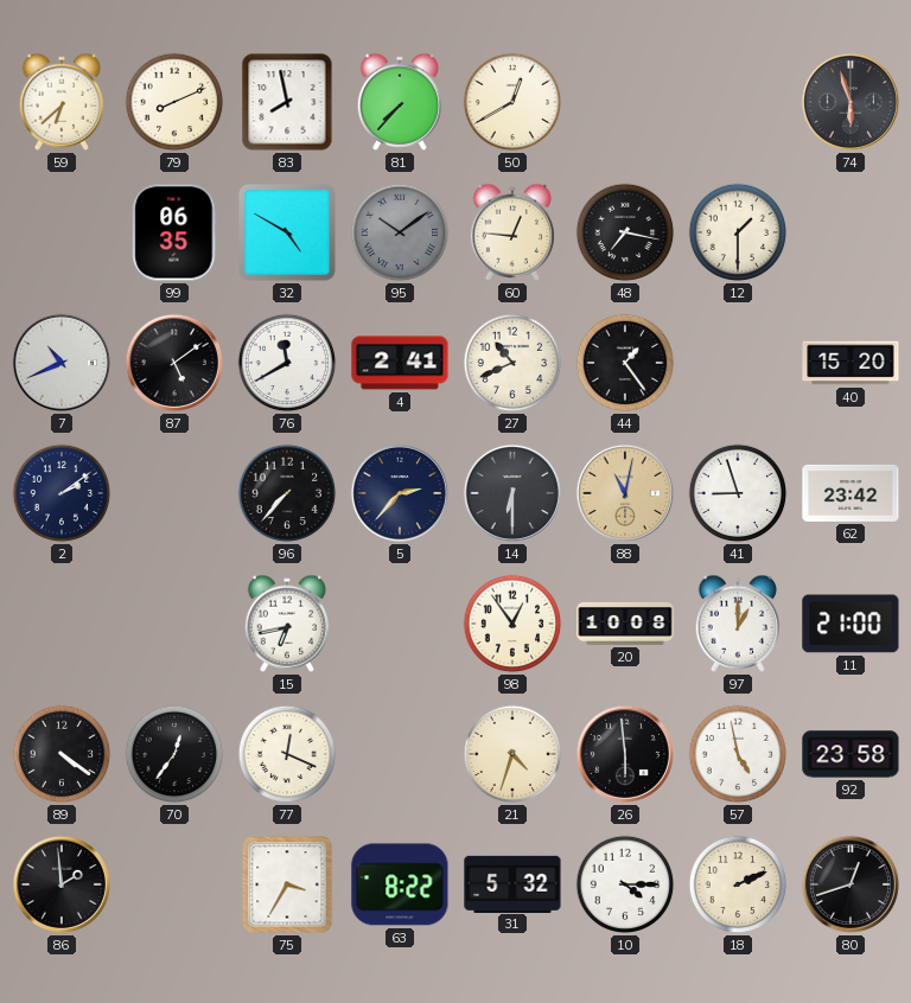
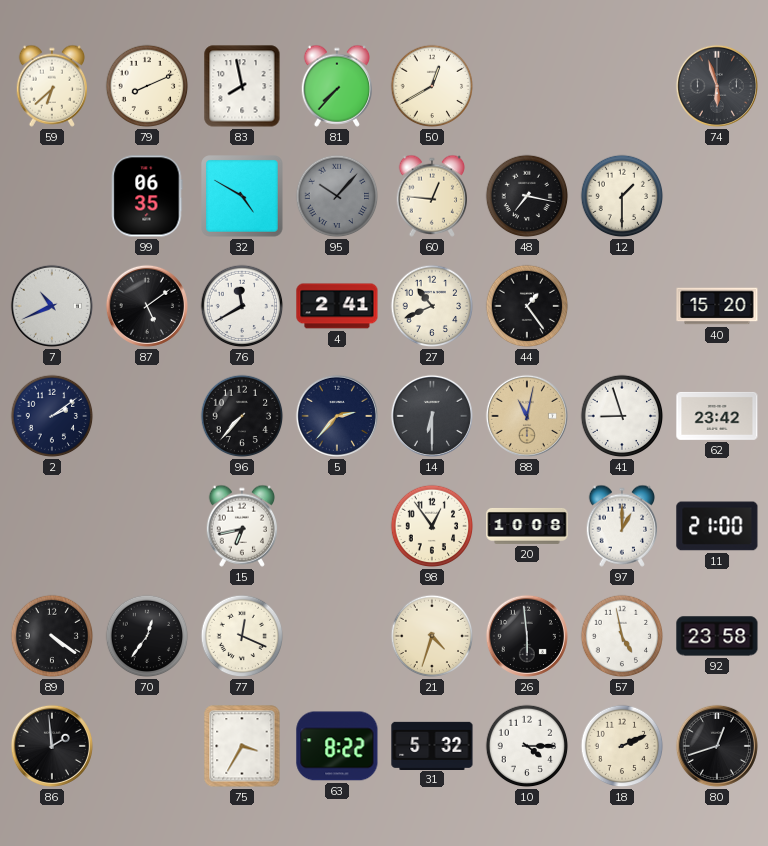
95: 10:09 -> 10:07 (337, 196)
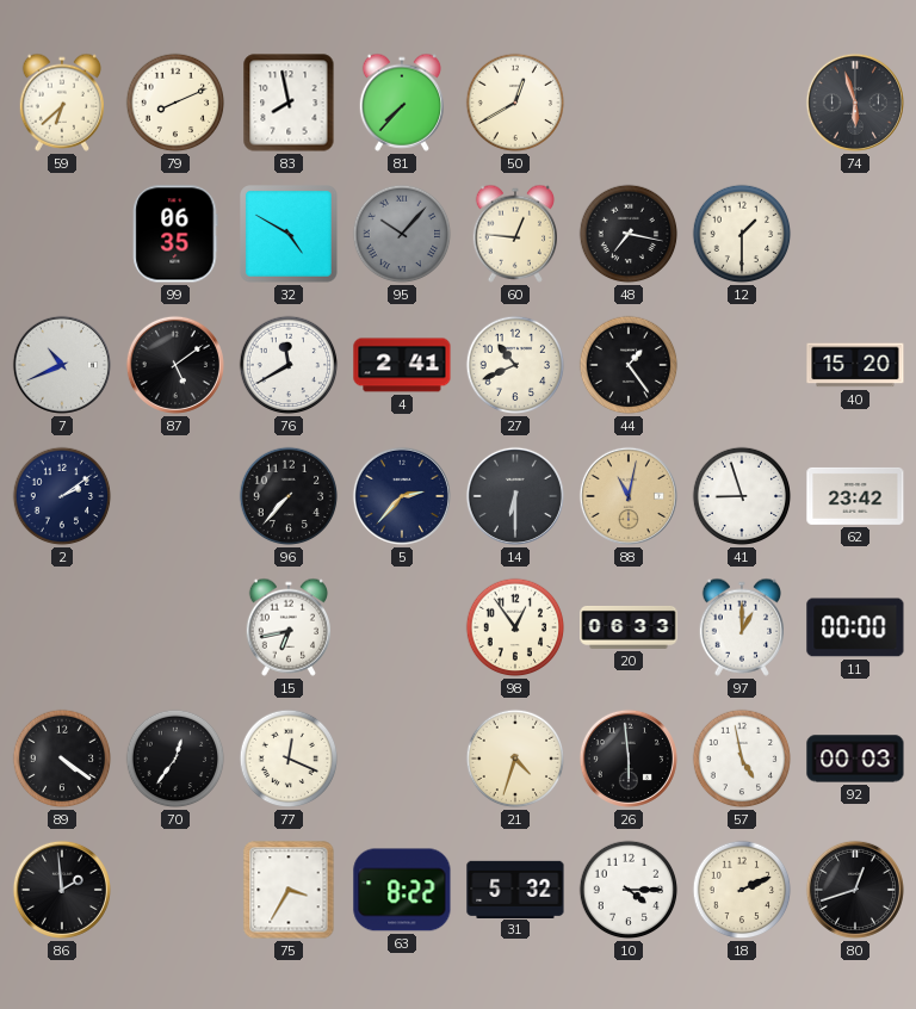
20: 10:08 -> 06:33 (629, 627)
11: 21:00 -> 00:00 (855, 627)
92: 23:58 -> 00:03 (855, 759)
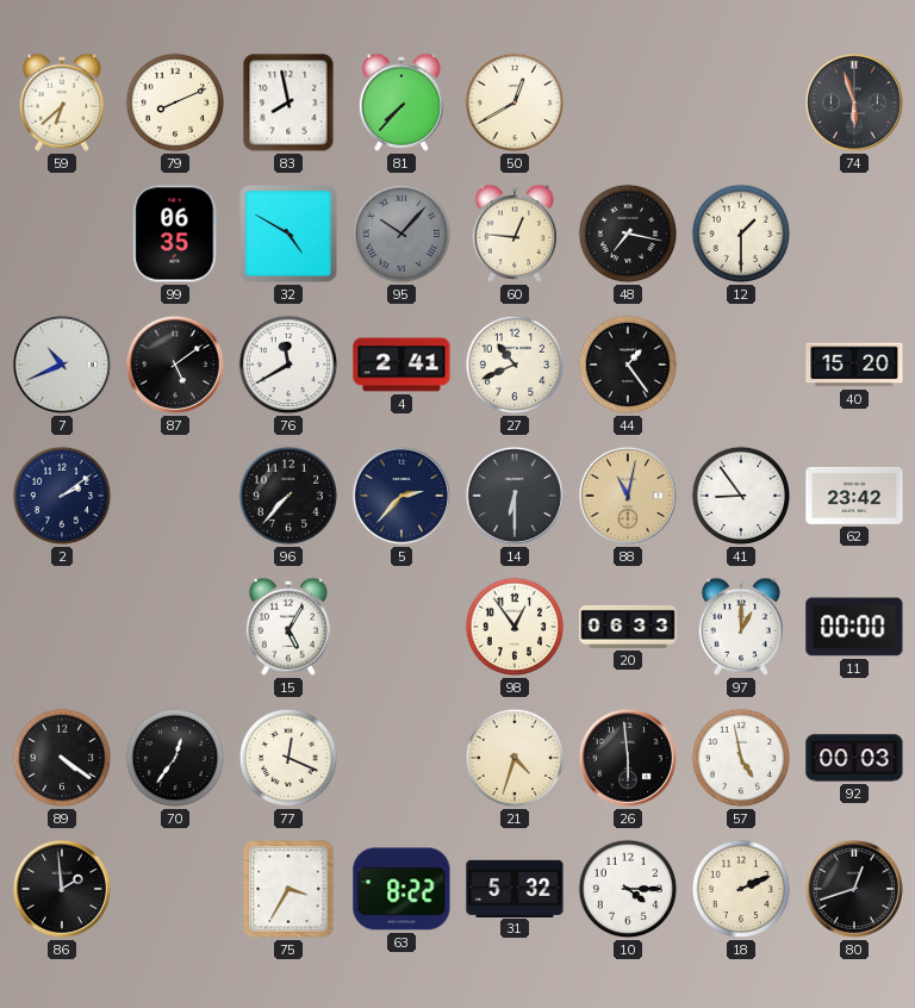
41: 8:57 -> 8:54 (741, 496)
15: 6:43 -> 5:05 (287, 627)
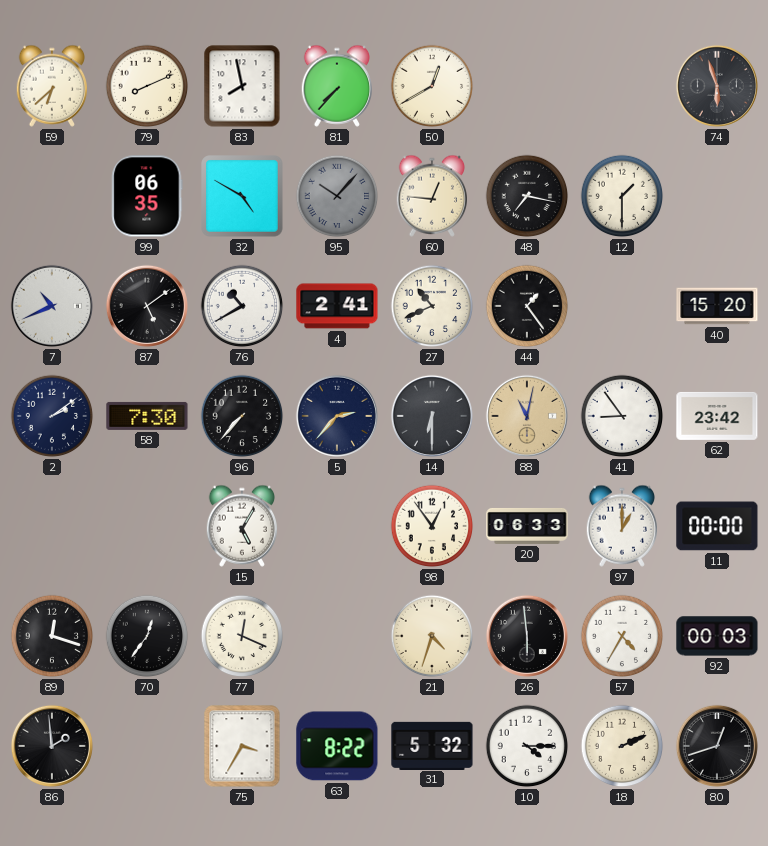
76: 11:40 -> 10:40 (242, 306)
58: none -> 7:30 (147, 416)
89: 4:21 -> 12:18 (52, 636)
57: 4:58 -> 4:35 (622, 636)
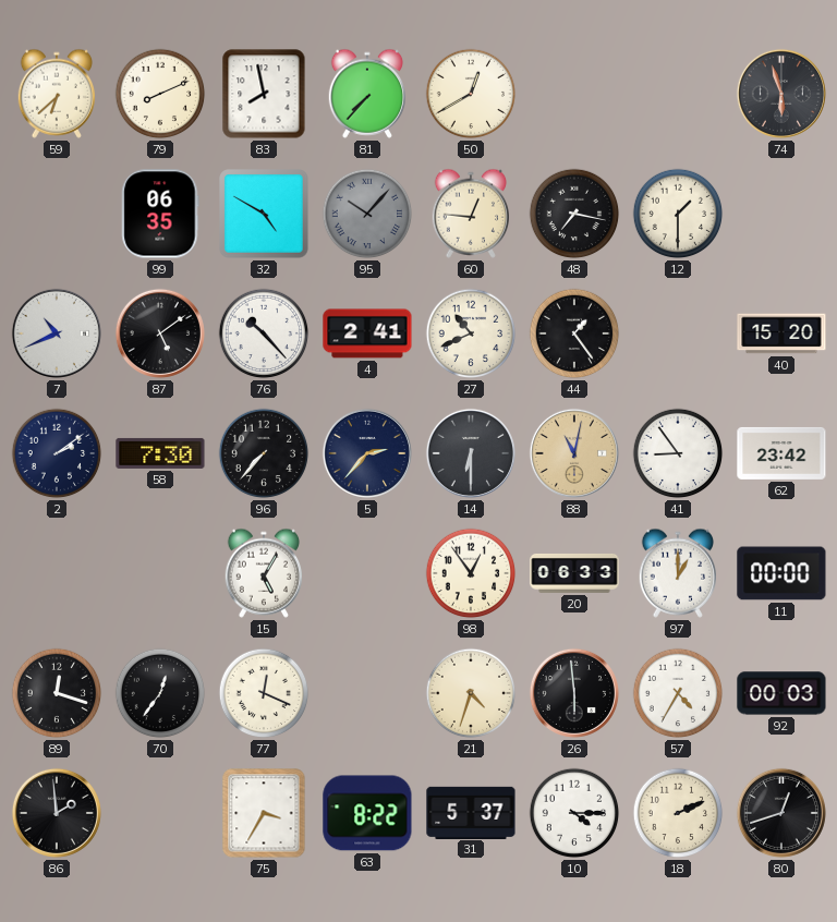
76: 10:40 -> 10:23 (264, 333)
31: 5:32 -> 5:37 (471, 812)
